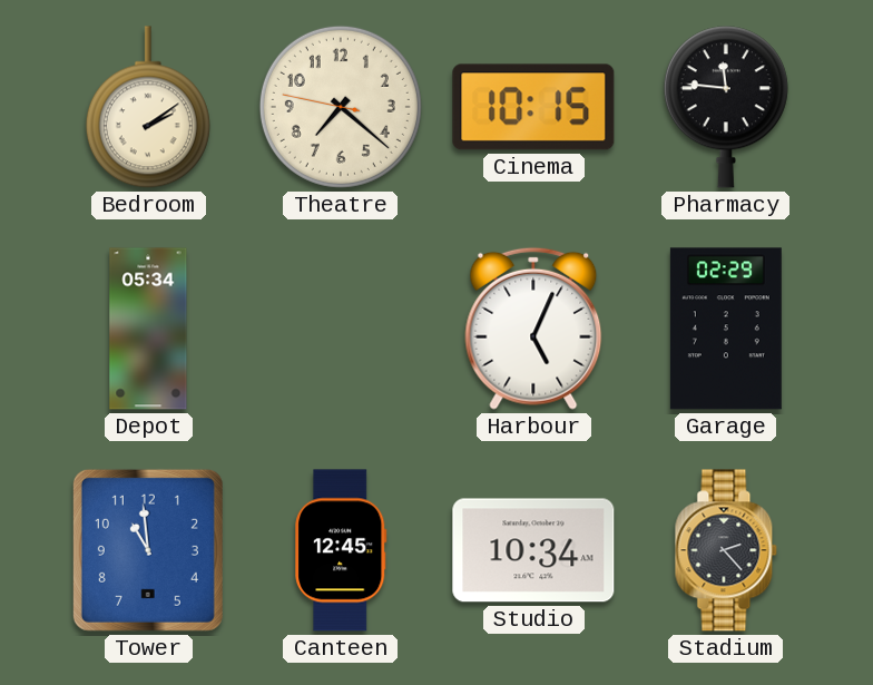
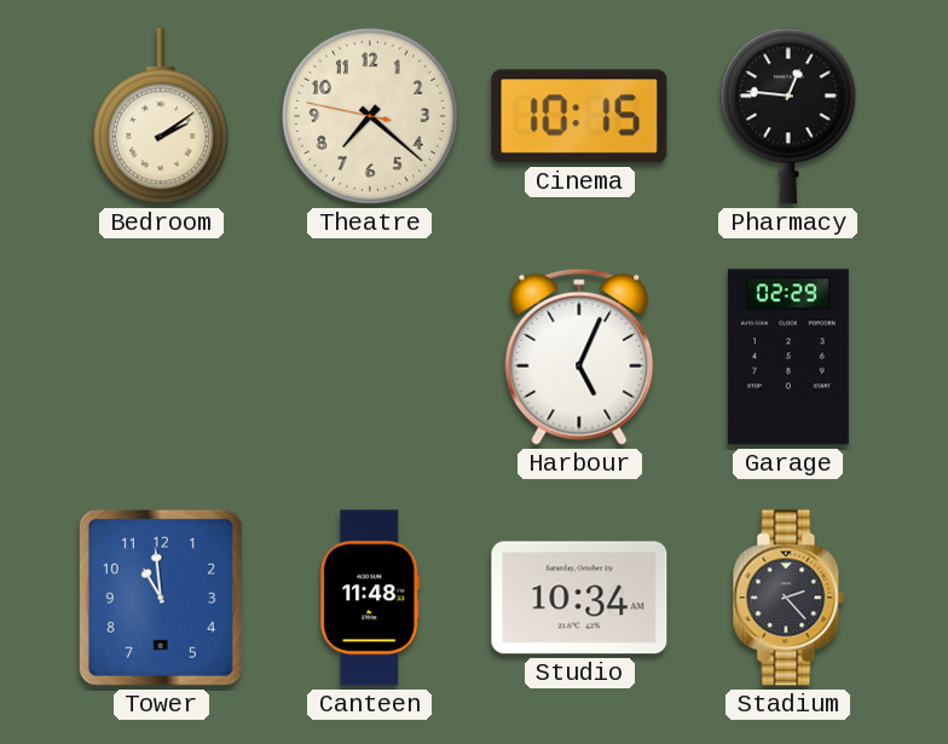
Pharmacy: 11:46 -> 12:46 (788, 116)
Depot: 05:34 -> none (148, 329)
Canteen: 12:45 -> 11:48 (370, 598)
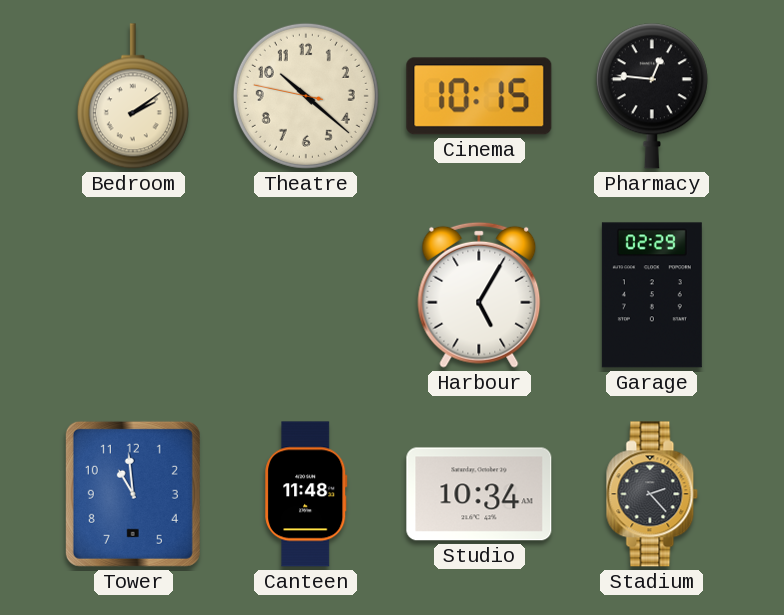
Theatre: 7:21 -> 10:21 (306, 96)
Harbour: 5:04 -> 5:05 (479, 295)
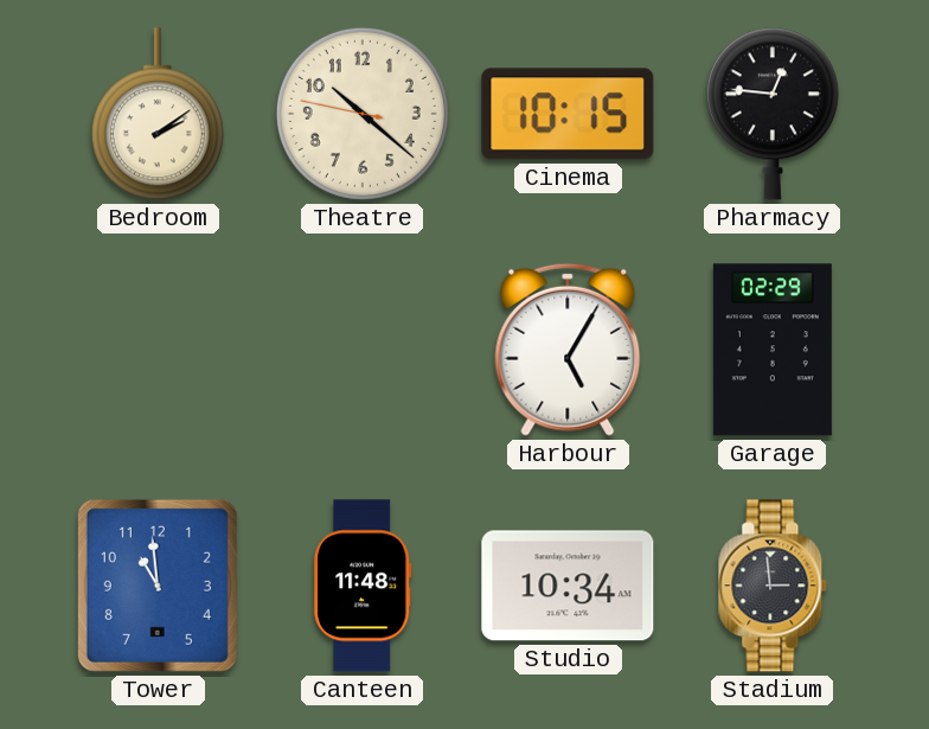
Stadium: 2:23 -> 2:59 (773, 586)
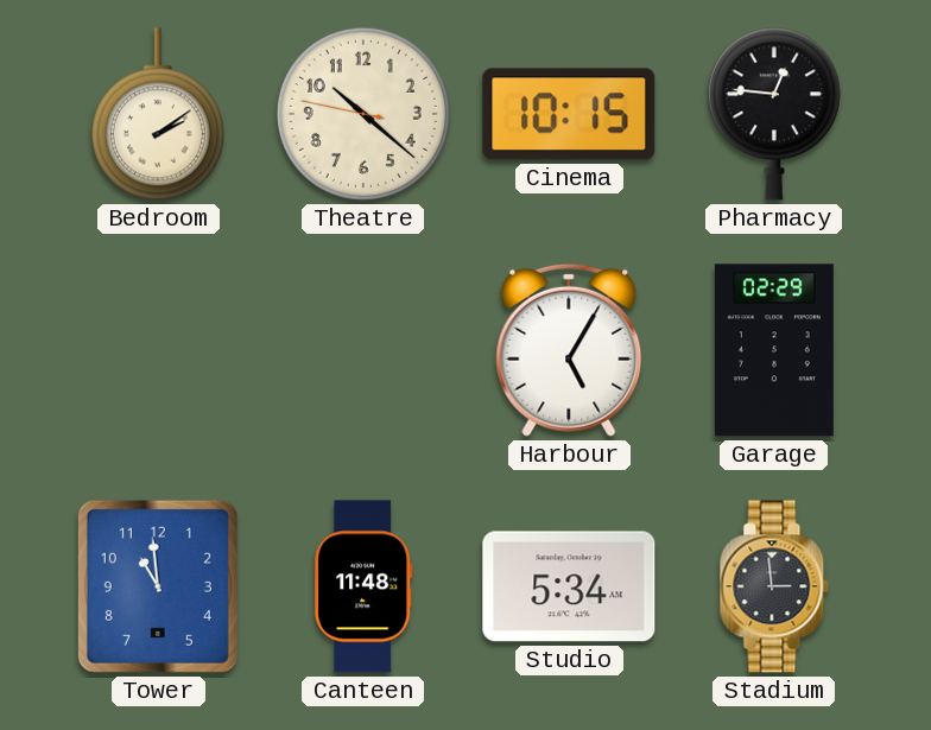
Studio: 10:34 -> 5:34 (569, 586)
